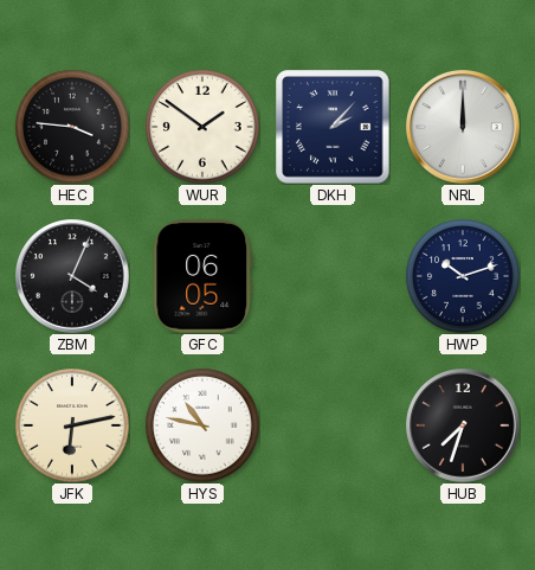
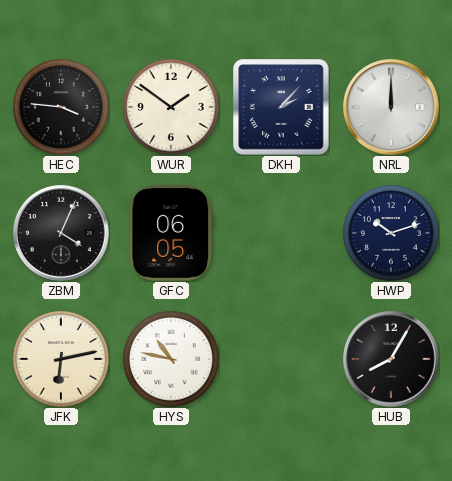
HUB: 7:33 -> 8:05 (391, 360)
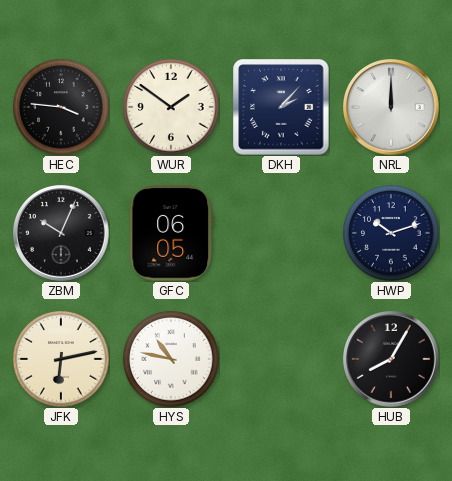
ZBM: 4:04 -> 10:04 (61, 234)
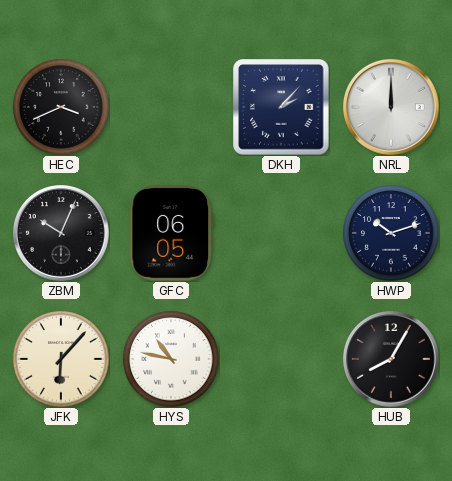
HEC: 3:46 -> 3:41 (61, 107)
WUR: 1:51 -> none (171, 107)
JFK: 6:13 -> 6:07 (61, 359)
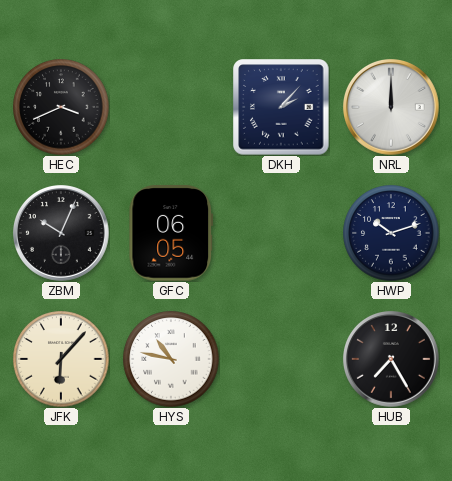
HUB: 8:05 -> 7:25 (391, 360)
